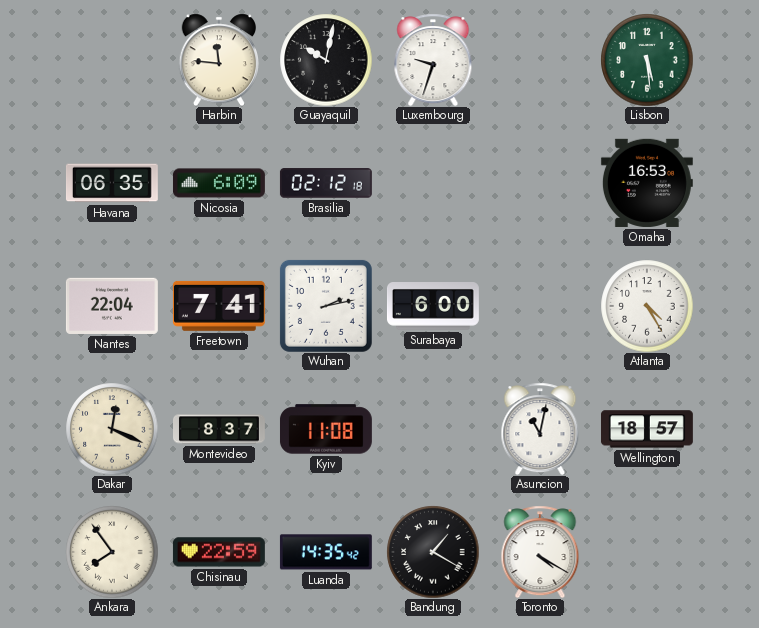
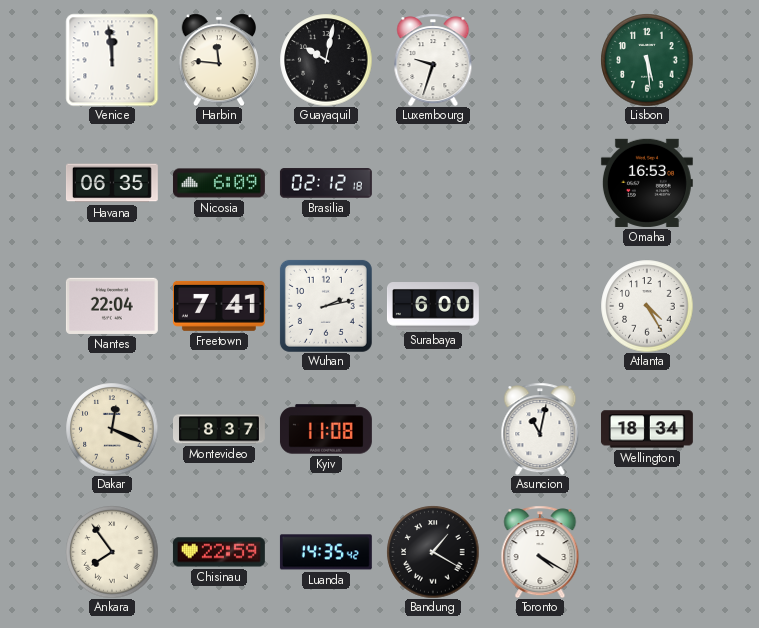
Venice: none -> 11:59 (112, 60)
Wellington: 18:57 -> 18:34 (647, 429)
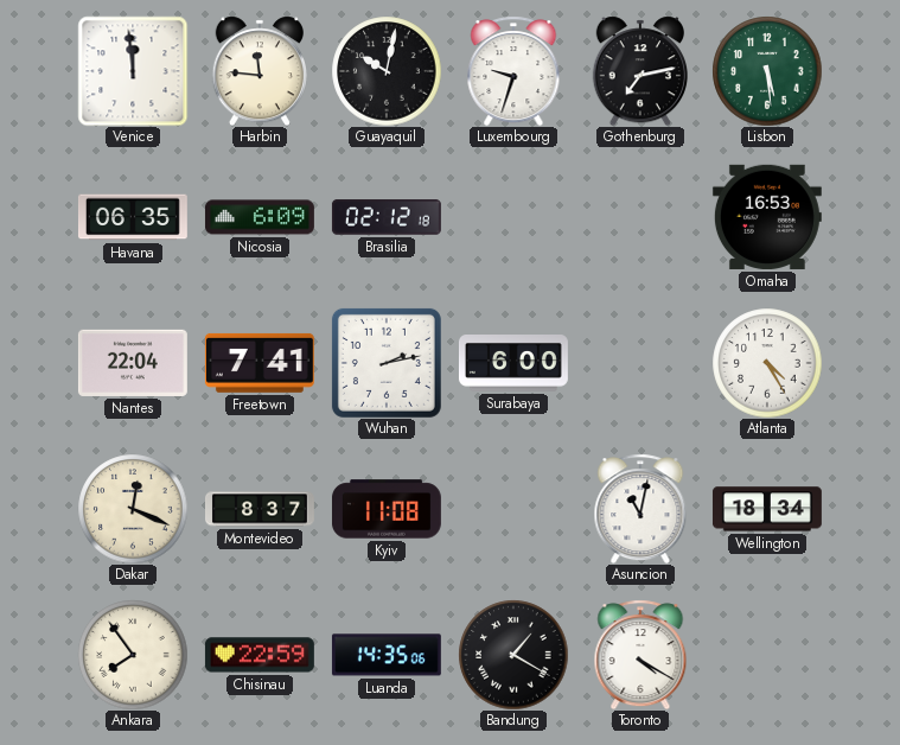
Gothenburg: none -> 7:13 (639, 71)
Luanda: 14:35:42 -> 14:35:06 (387, 655)
